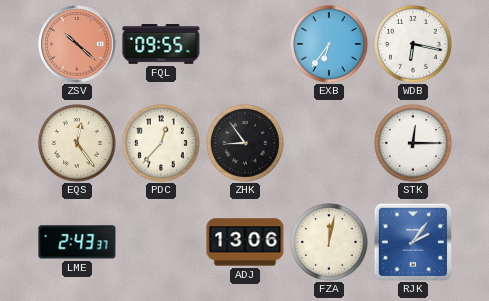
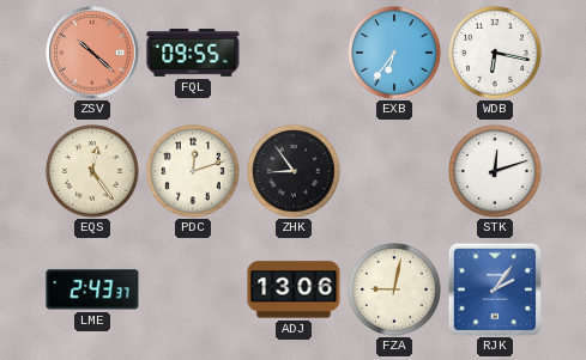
PDC: 12:37 -> 12:12 (193, 171)
STK: 12:15 -> 12:12 (495, 171)
FZA: 12:02 -> 9:02 (394, 289)
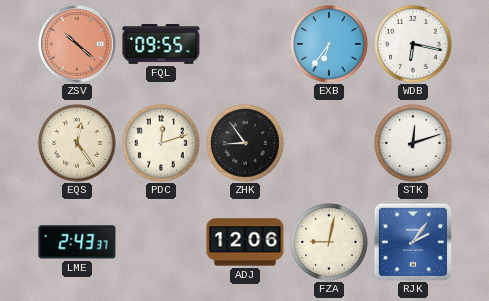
ADJ: 13:06 -> 12:06 (245, 242)
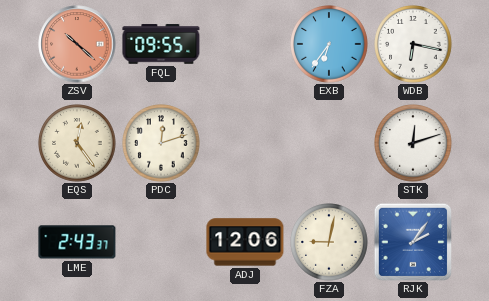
ZHK: 8:54 -> none (245, 143)
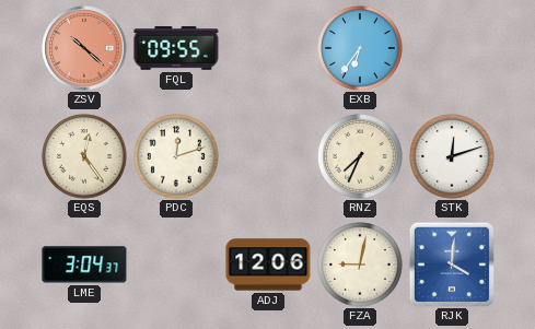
WDB: 6:17 -> none (413, 44)
RNZ: none -> 7:34 (360, 156)
LME: 2:43 -> 3:04 (84, 265)
RJK: 2:06 -> 4:01 (451, 263)
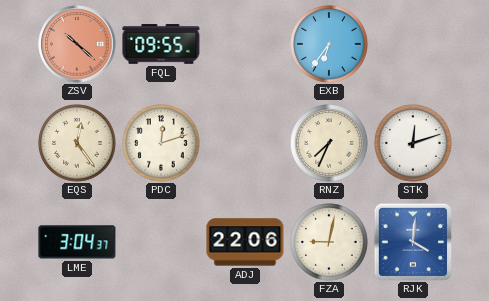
ADJ: 12:06 -> 22:06 (245, 242)
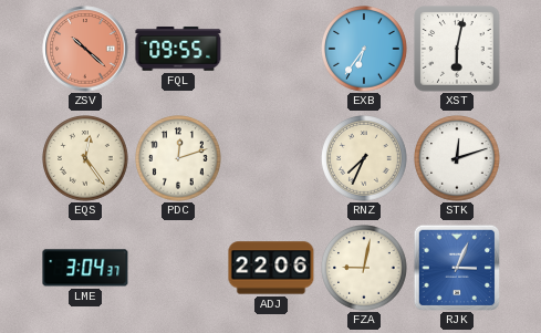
XST: none -> 6:02 (457, 49)
RJK: 4:01 -> 3:04 (456, 267)
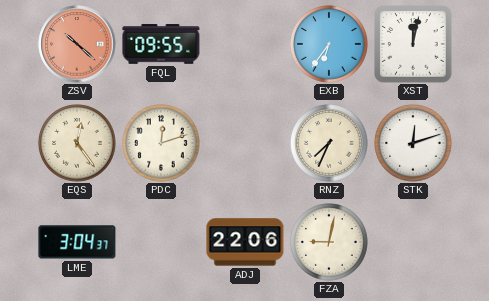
XST: 6:02 -> 12:02 (413, 44)
RJK: 3:04 -> none (456, 267)
